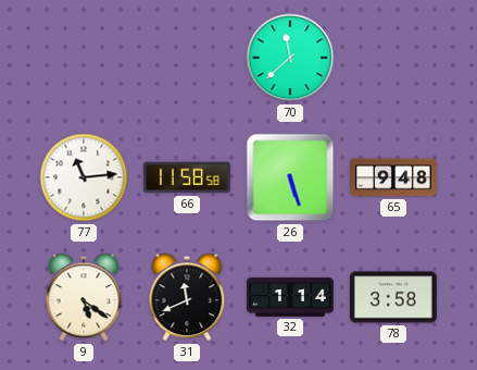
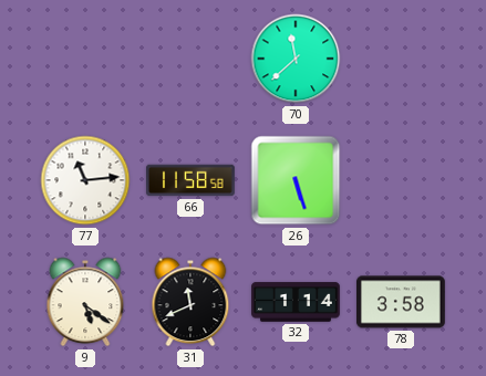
65: 9:48 -> none (393, 177)
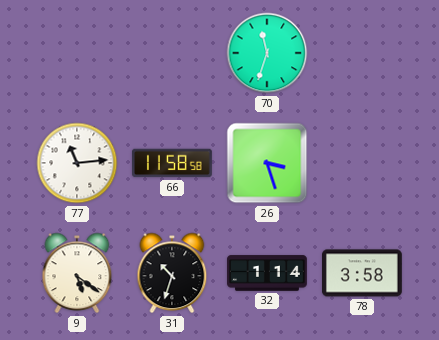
70: 11:38 -> 11:33 (267, 53)
26: 5:27 -> 3:27 (267, 163)
31: 11:41 -> 10:33 (172, 273)
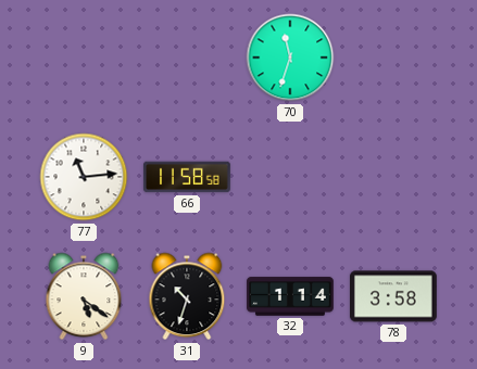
26: 3:27 -> none (267, 163)
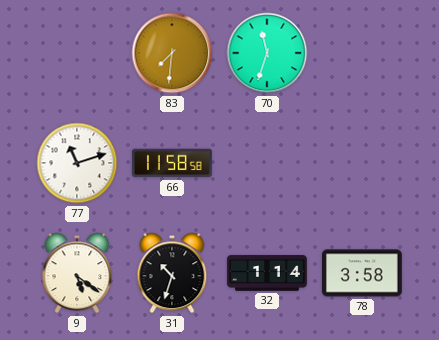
83: none -> 7:31 (172, 53)
77: 11:14 -> 11:12 (77, 163)
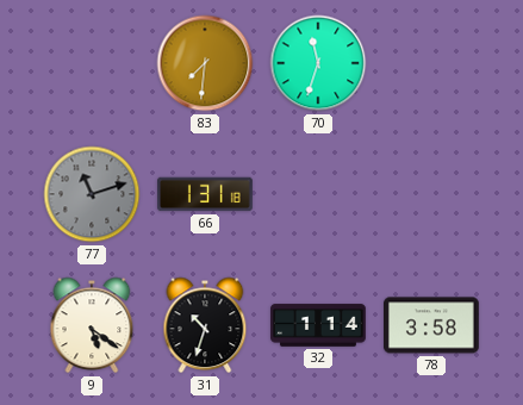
77 dial: white -> grey (92, 194)
66: 11:58 -> 1:31 (206, 194)
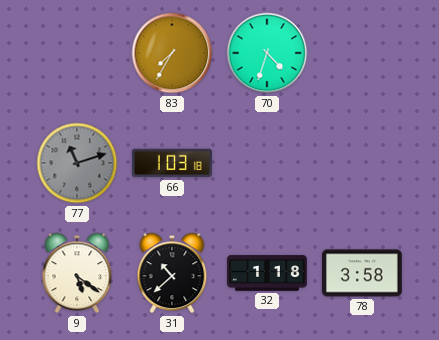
83: 7:31 -> 7:35 (172, 53)
70: 11:33 -> 4:33 (267, 53)
66: 1:31 -> 1:03 (173, 163)
31: 10:33 -> 10:38 (172, 273)
32: 1:14 -> 1:18 (267, 273)
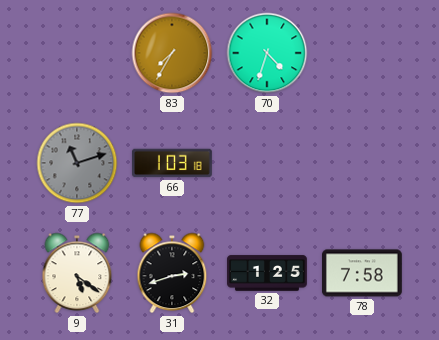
31: 10:38 -> 2:42 (172, 273)
32: 1:18 -> 1:25 (267, 273)
78: 3:58 -> 7:58 (363, 273)
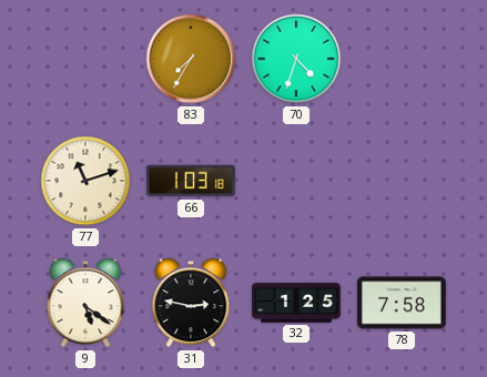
77 dial: grey -> cream (85, 181)
31: 2:42 -> 2:47 (191, 303)
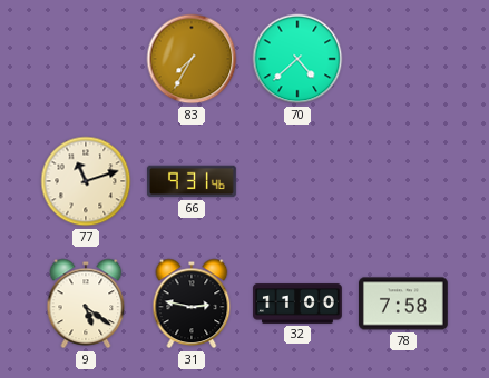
70: 4:33 -> 4:38 (297, 59)
66: 1:03 -> 9:31 (193, 181)
32: 1:25 -> 11:00 (297, 304)
